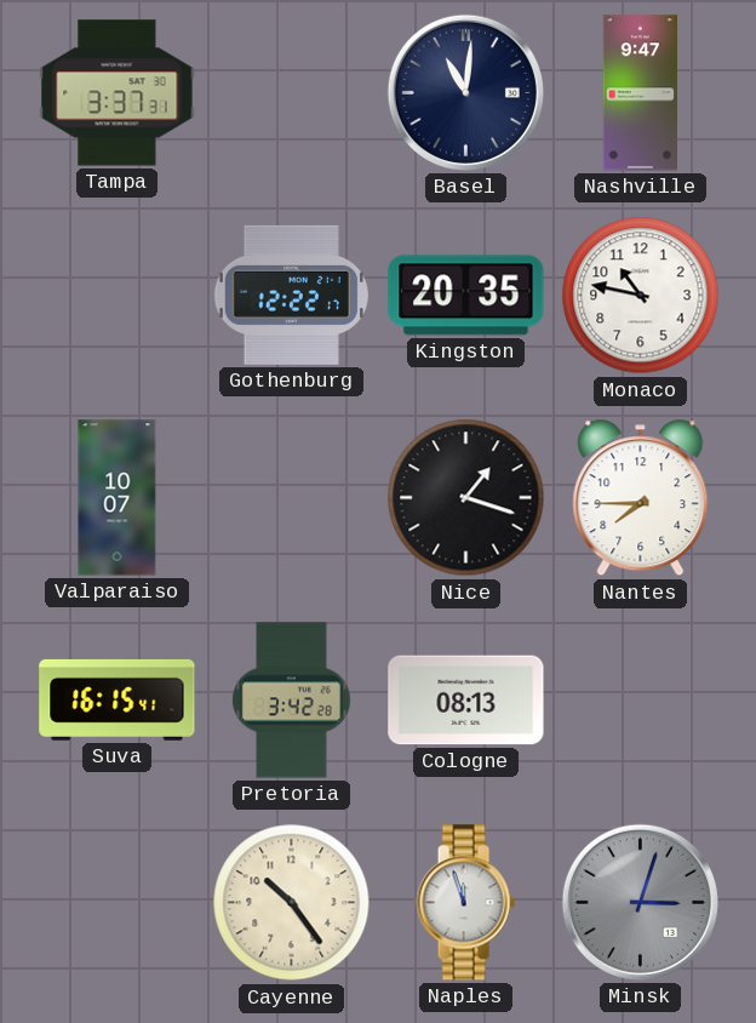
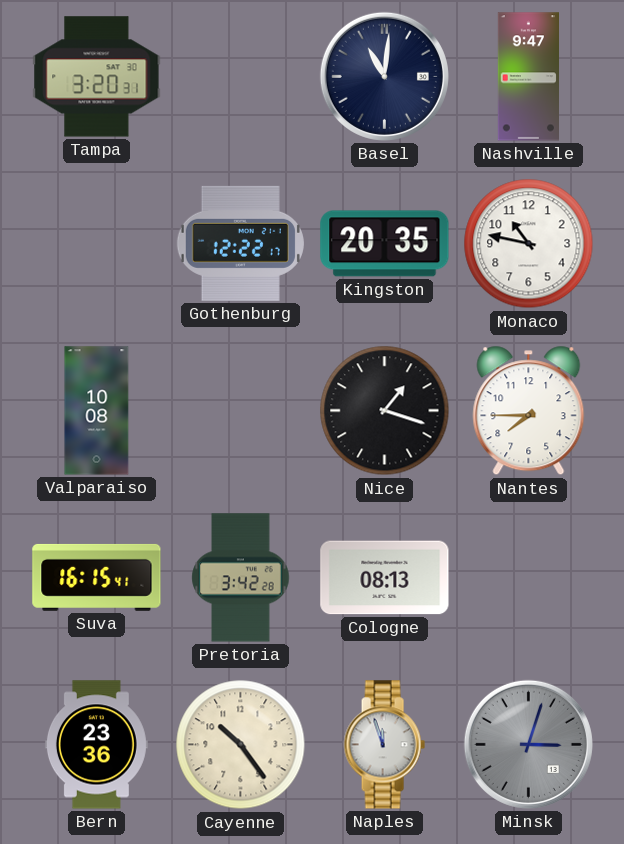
Tampa: 3:37 -> 3:20 (97, 77)
Valparaiso: 10:07 -> 10:08 (97, 411)
Bern: none -> 23:36 (96, 745)
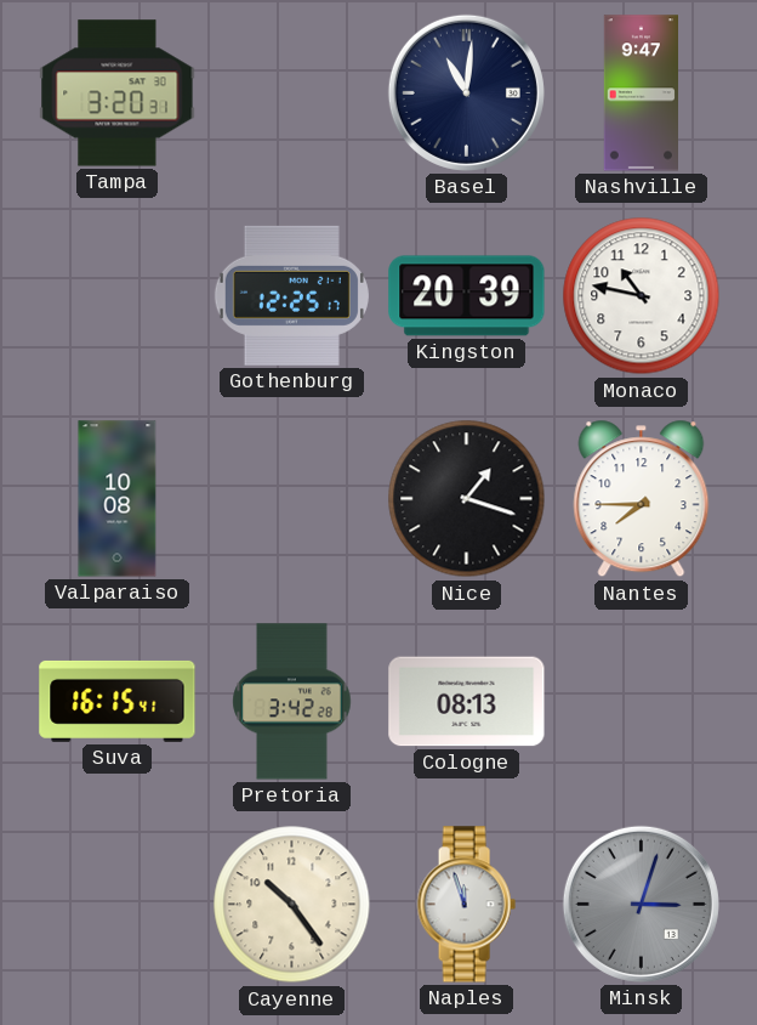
Gothenburg: 12:22 -> 12:25 (291, 295)
Kingston: 20:35 -> 20:39 (467, 296)
Bern: 23:36 -> none (96, 745)
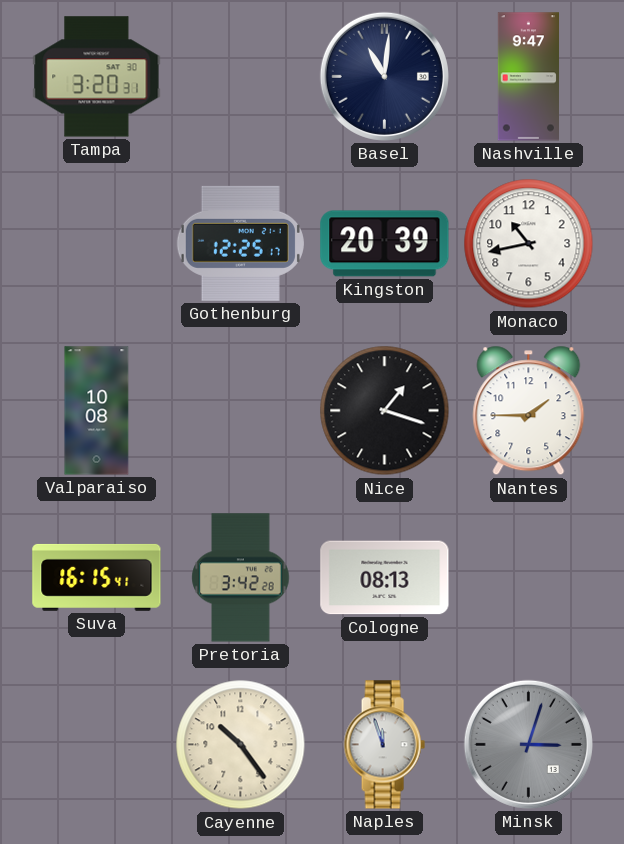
Monaco: 10:47 -> 10:43 (529, 244)
Nantes: 7:45 -> 1:45 (529, 411)
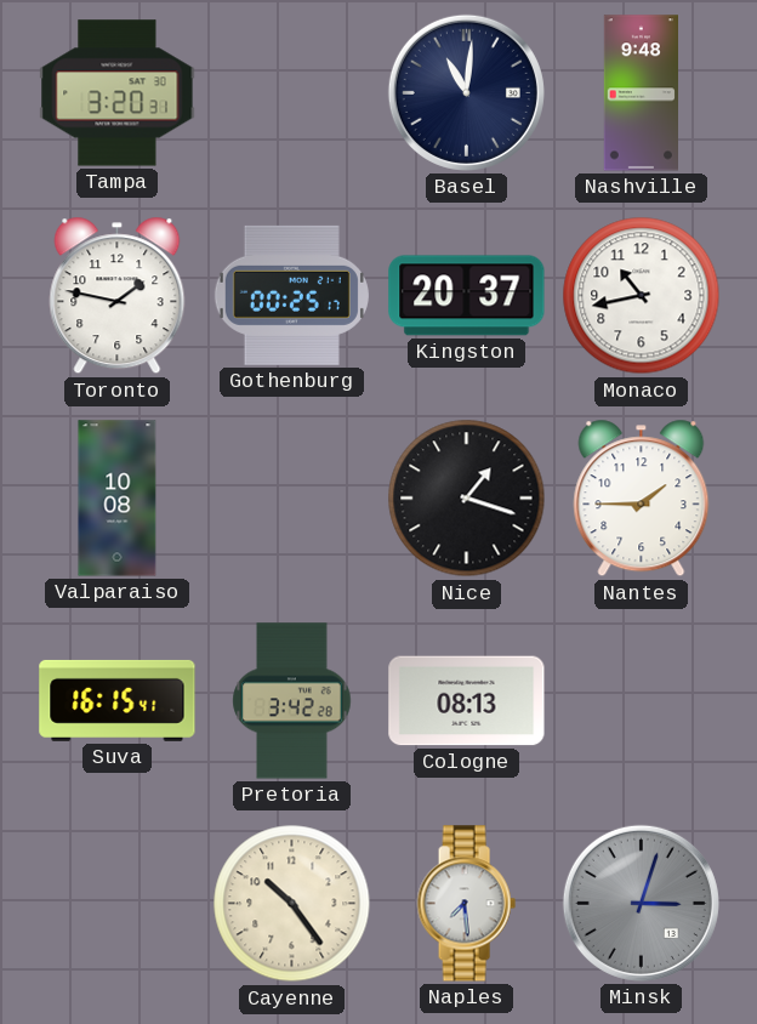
Nashville: 9:47 -> 9:48 (641, 93)
Toronto: none -> 1:47 (118, 296)
Gothenburg: 12:25 -> 00:25 (291, 295)
Kingston: 20:39 -> 20:37 (467, 296)
Naples: 11:57 -> 7:29 (466, 904)
